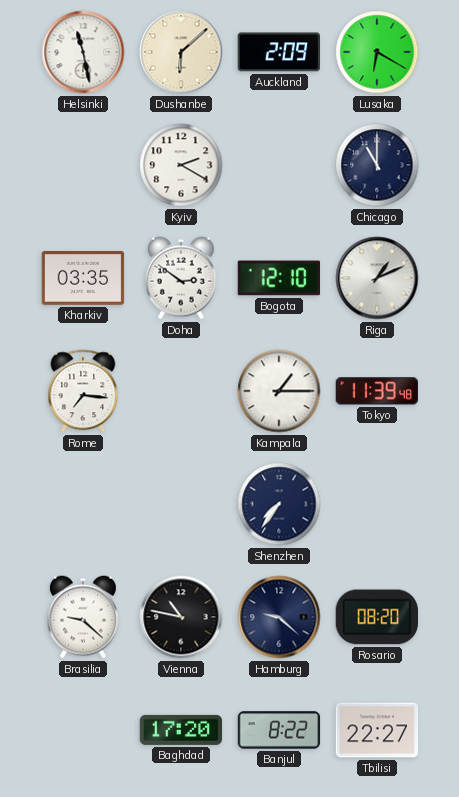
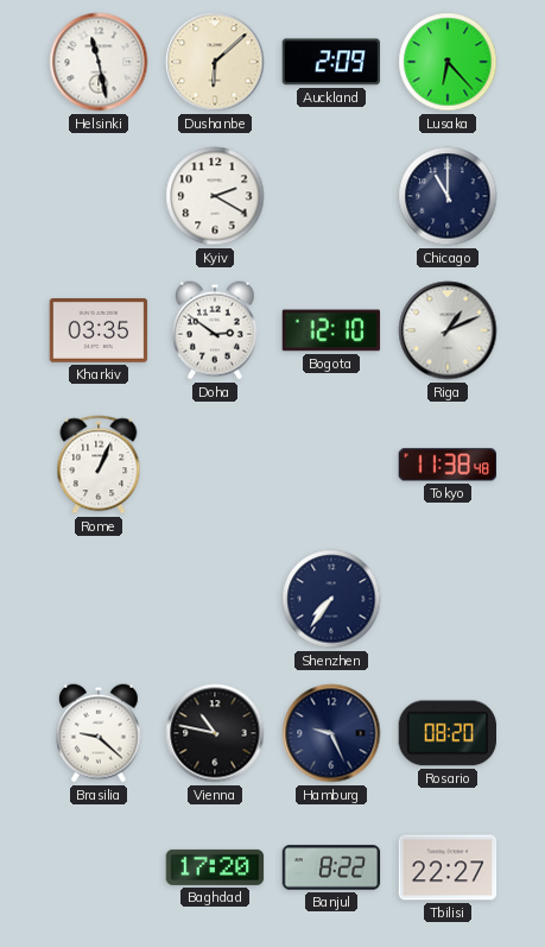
Lusaka: 6:20 -> 6:23 (448, 62)
Rome: 7:16 -> 1:04 (99, 465)
Kampala: 1:15 -> none (279, 391)
Tokyo: 11:39 -> 11:38 (446, 465)
Hamburg: 9:22 -> 9:26 (331, 733)
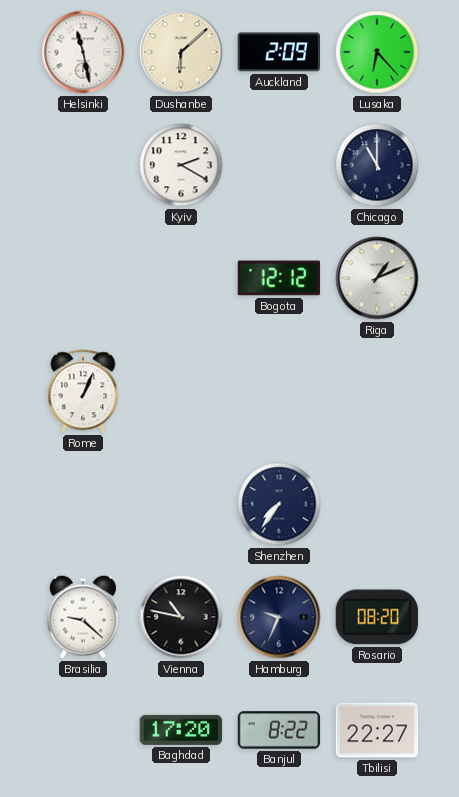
Kharkiv: 03:35 -> none (99, 332)
Doha: 2:51 -> none (215, 330)
Bogota: 12:10 -> 12:12 (279, 278)
Tokyo: 11:38 -> none (446, 465)
Hamburg: 9:26 -> 9:34 (279, 617)
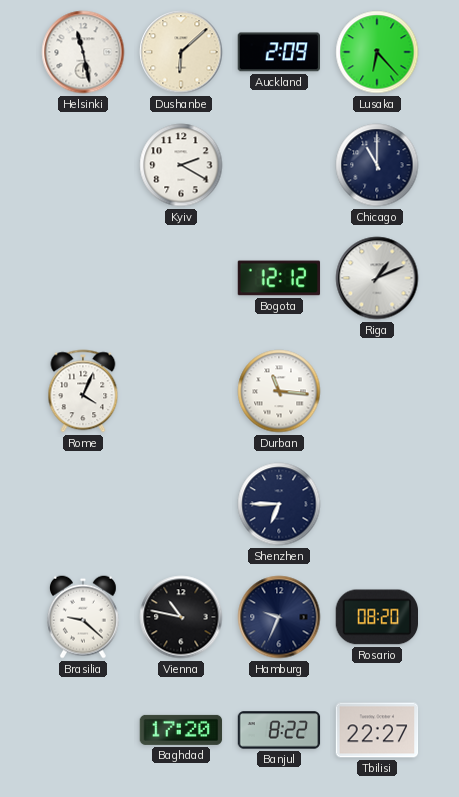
Rome: 1:04 -> 4:04 (83, 391)
Durban: none -> 11:16 (279, 391)
Shenzhen: 7:36 -> 6:45 (279, 504)
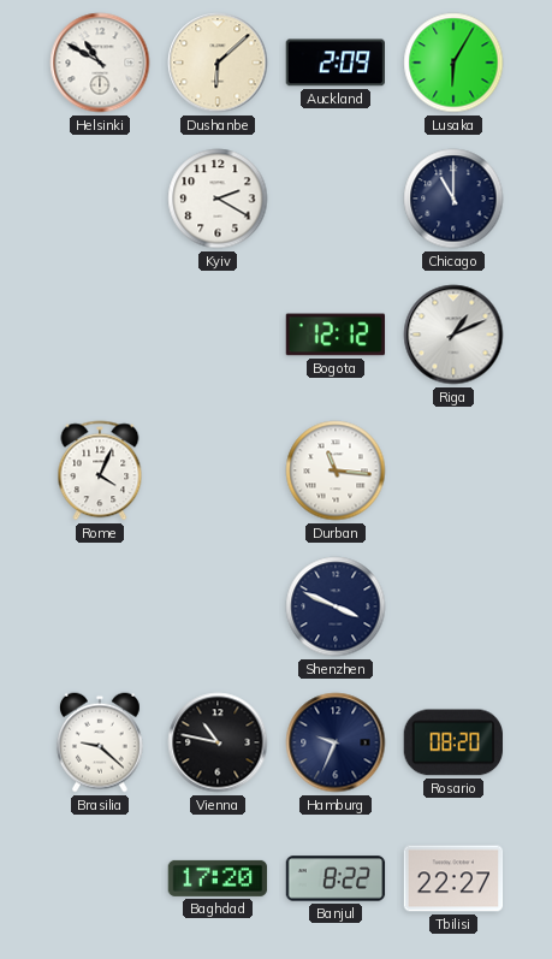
Helsinki: 11:28 -> 10:50 (100, 63)
Lusaka: 6:23 -> 6:05 (453, 63)
Shenzhen: 6:45 -> 3:49 (336, 606)
